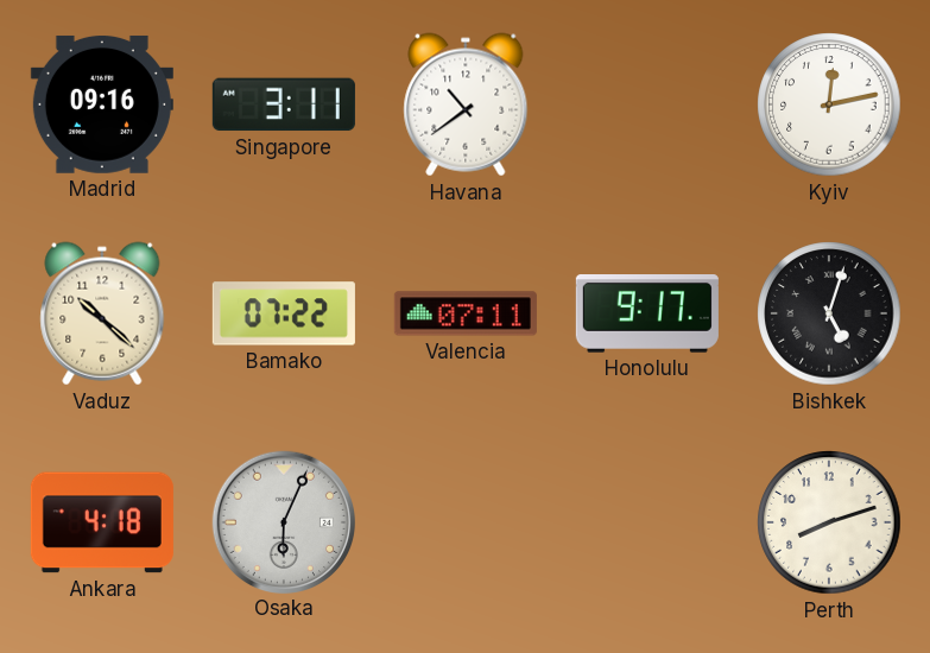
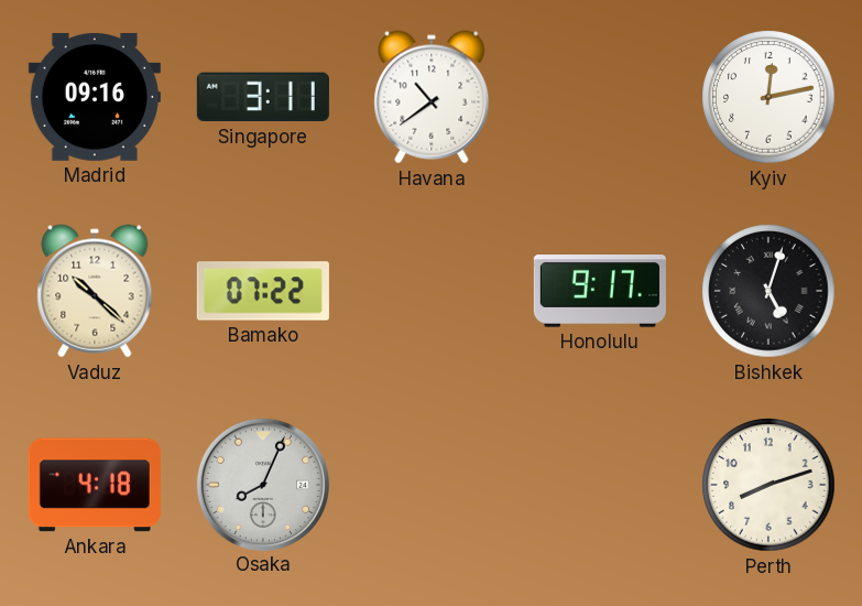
Valencia: 07:11 -> none (466, 313)
Osaka: 6:04 -> 8:04 (262, 484)
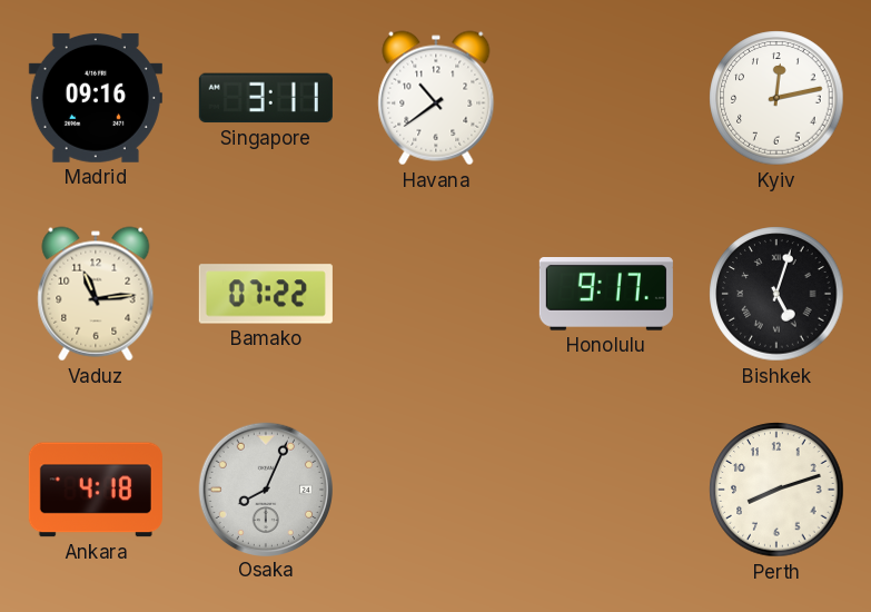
Vaduz: 10:22 -> 11:14 (96, 294)
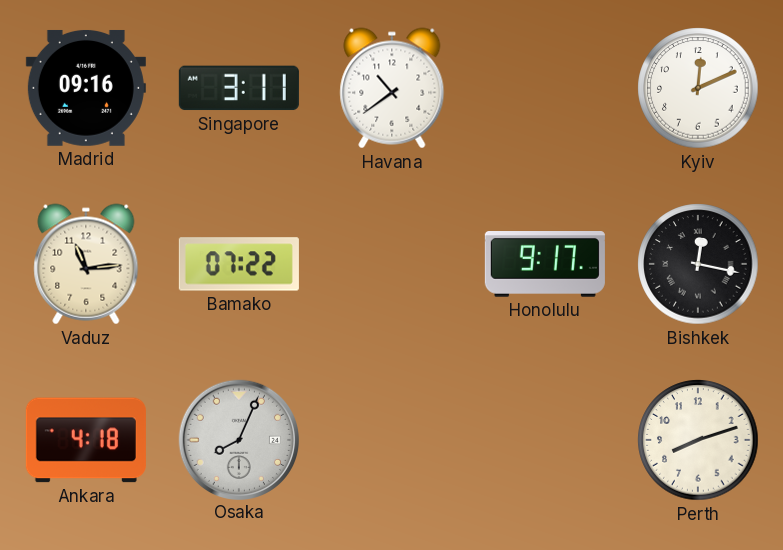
Kyiv: 12:13 -> 12:11 (698, 88)
Bishkek: 5:03 -> 12:17 (698, 264)
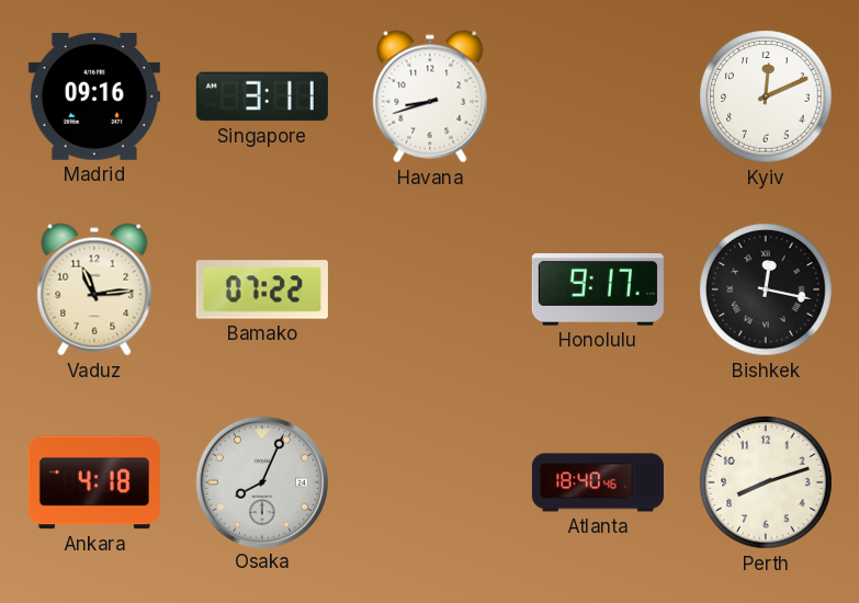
Havana: 10:39 -> 8:42 (430, 96)
Atlanta: none -> 18:40 (598, 482)
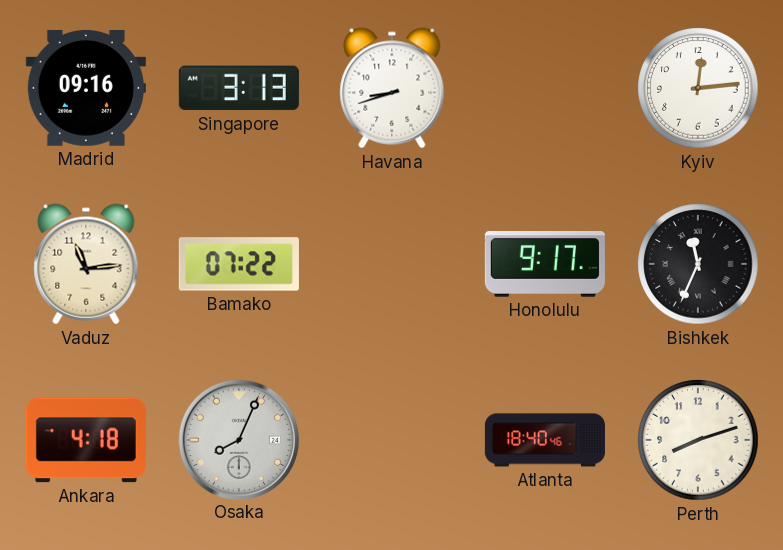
Singapore: 3:11 -> 3:13 (239, 88)
Kyiv: 12:11 -> 12:14 (698, 88)
Bishkek: 12:17 -> 11:34 (698, 264)
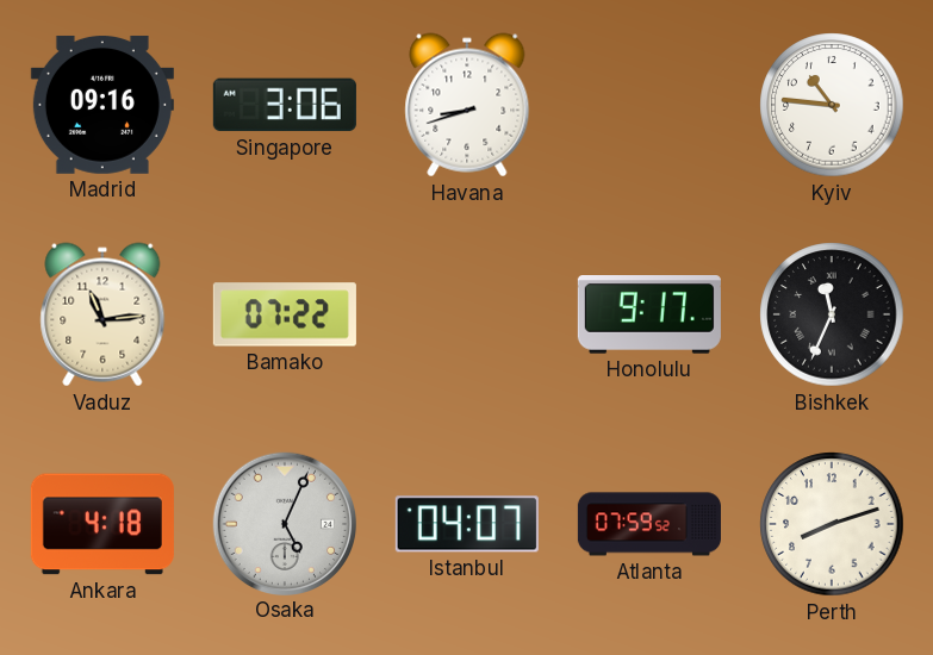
Singapore: 3:13 -> 3:06 (285, 105)
Kyiv: 12:14 -> 10:46 (832, 105)
Osaka: 8:04 -> 5:04 (284, 523)
Istanbul: none -> 04:07 (467, 524)
Atlanta: 18:40 -> 07:59 (649, 524)
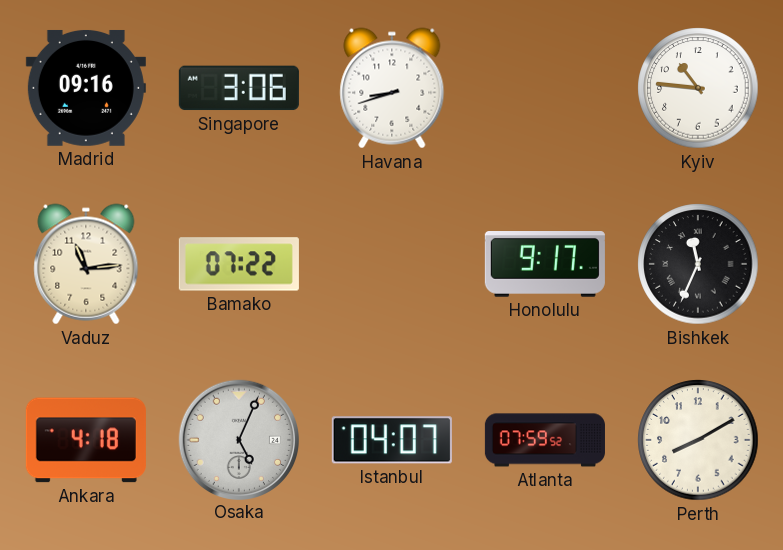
Perth: 8:12 -> 8:10 (698, 440)
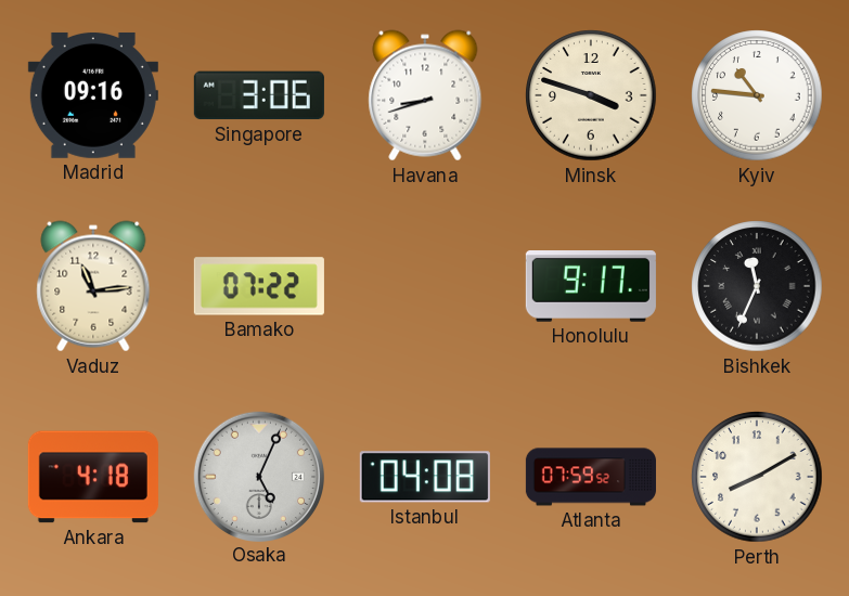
Minsk: none -> 3:48 (591, 95)
Istanbul: 04:07 -> 04:08 (425, 477)
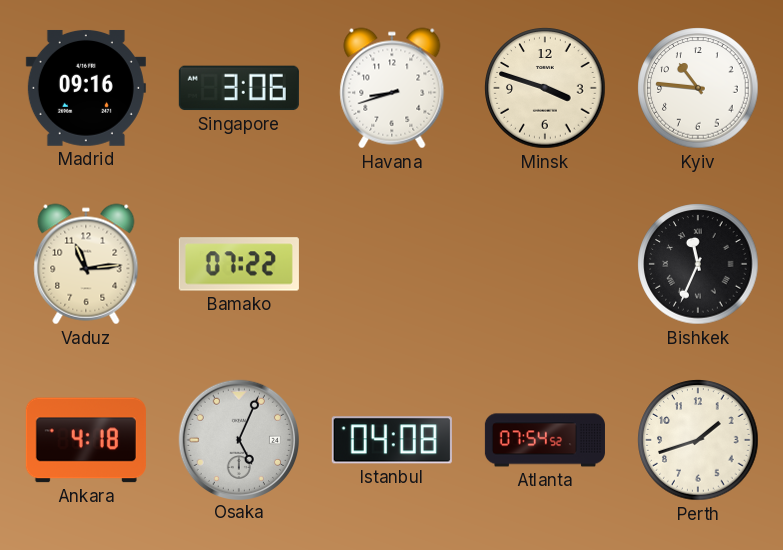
Honolulu: 9:17 -> none (591, 287)
Atlanta: 07:59 -> 07:54 (545, 440)
Perth: 8:10 -> 1:42 (698, 440)
